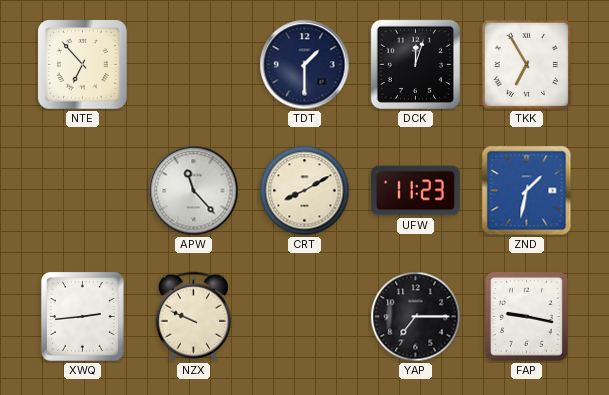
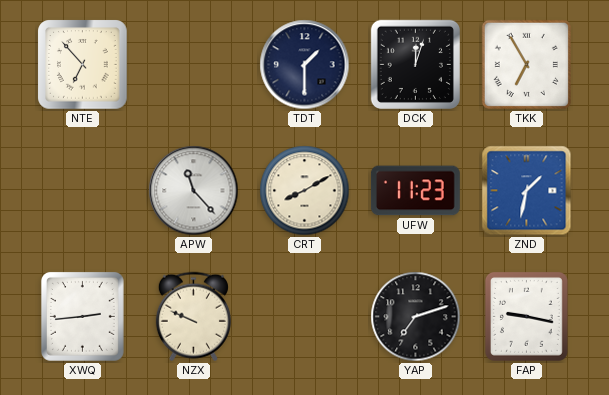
YAP: 7:15 -> 7:12 (416, 317)
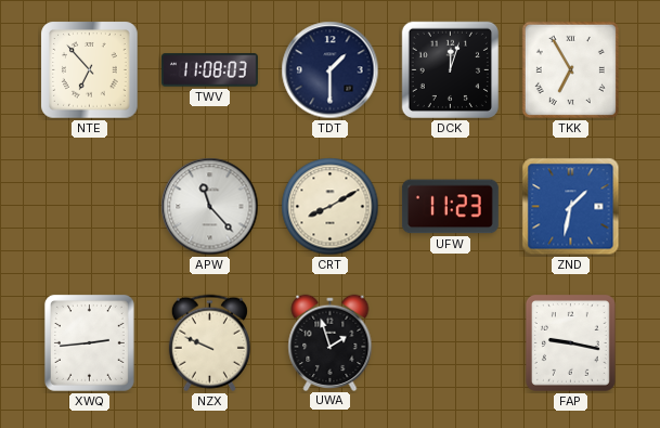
TWV: none -> 11:08 (210, 70)
UWA: none -> 1:57 (331, 342)
YAP: 7:12 -> none (416, 317)
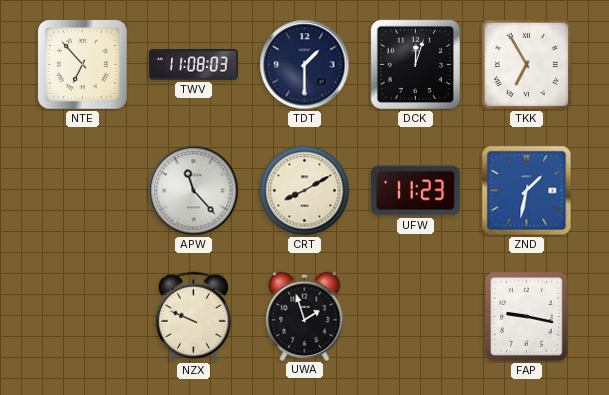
XWQ: 2:44 -> none (89, 342)
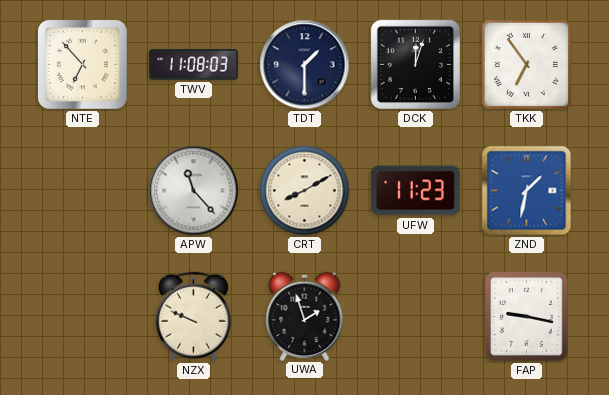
TKK: 6:55 -> 6:54 (526, 64)
